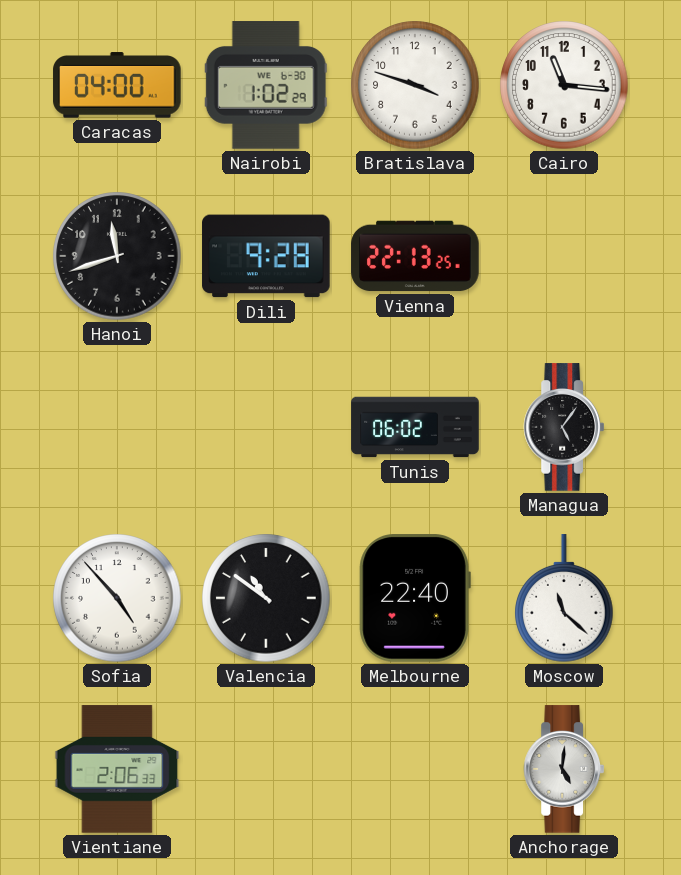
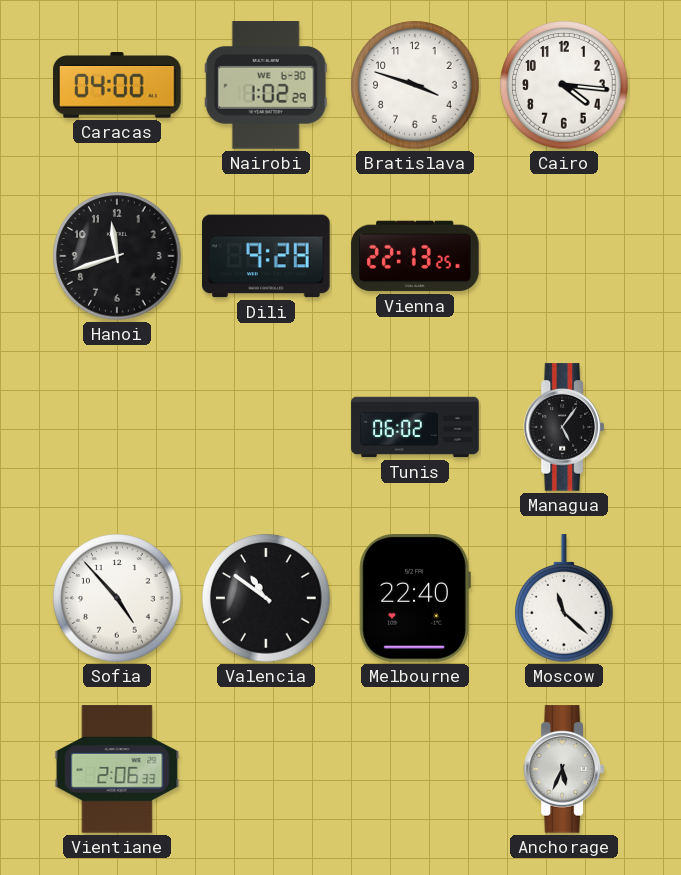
Cairo: 11:16 -> 4:16 (564, 85)
Anchorage: 5:01 -> 5:34 (563, 769)
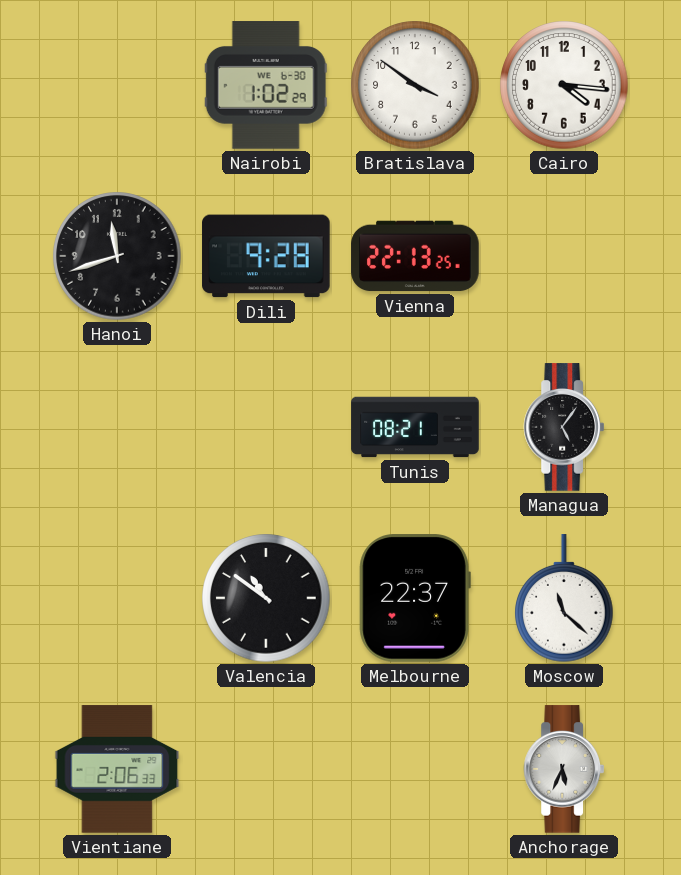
Caracas: 04:00 -> none (117, 85)
Bratislava: 3:48 -> 3:51 (415, 85)
Tunis: 06:02 -> 08:21 (415, 427)
Sofia: 4:53 -> none (117, 598)
Melbourne: 22:40 -> 22:37 (415, 598)
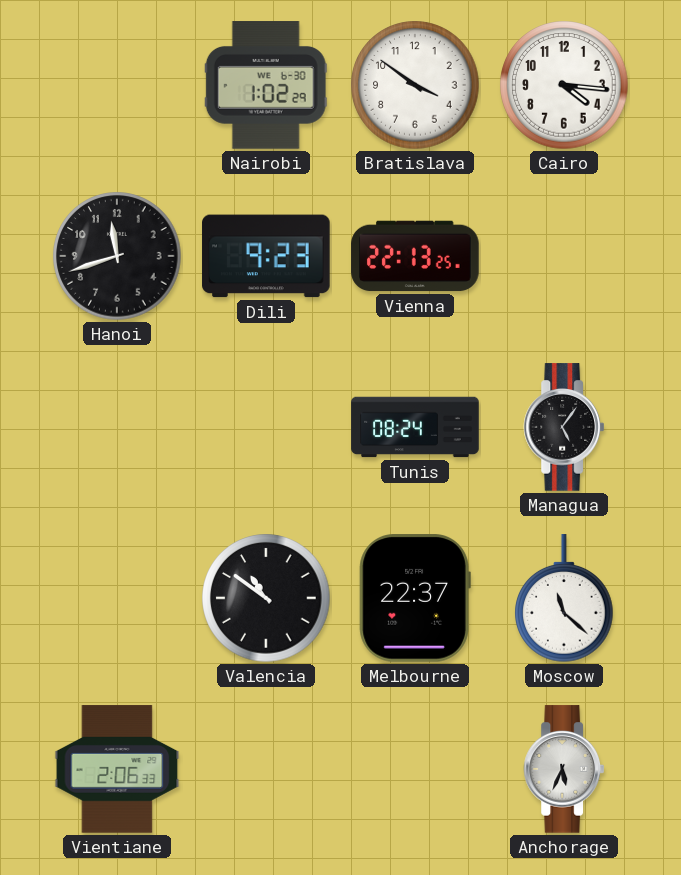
Dili: 9:28 -> 9:23 (266, 256)
Tunis: 08:21 -> 08:24 (415, 427)
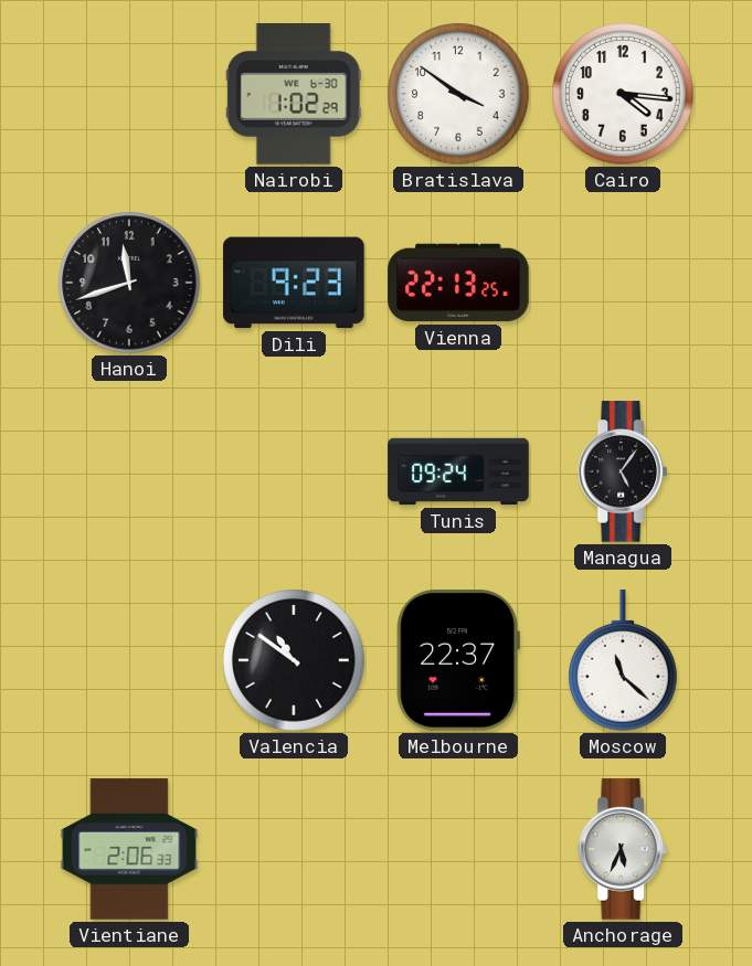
Tunis: 08:24 -> 09:24 (458, 471)
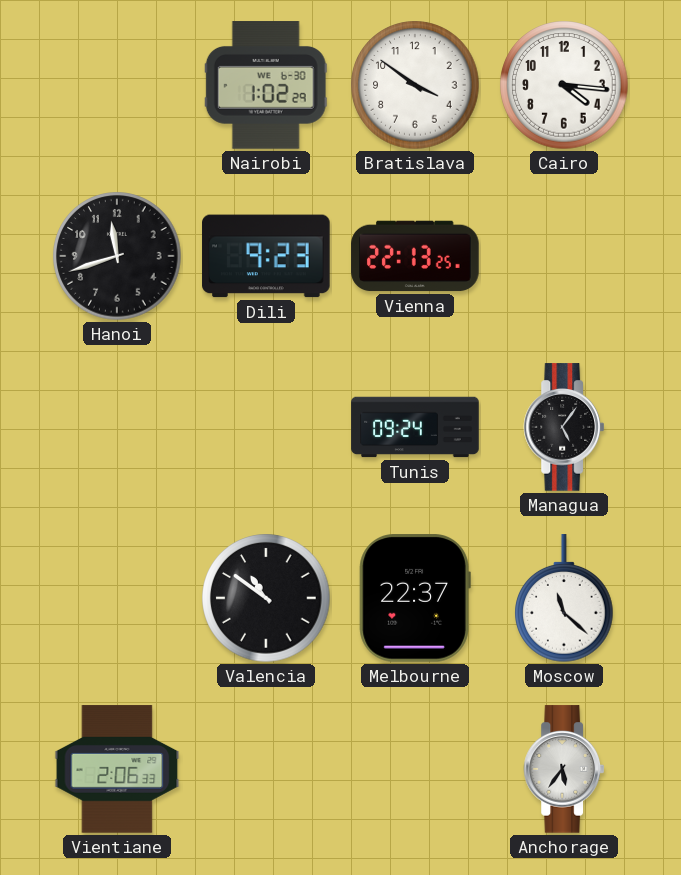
Anchorage: 5:34 -> 5:36 (563, 769)
